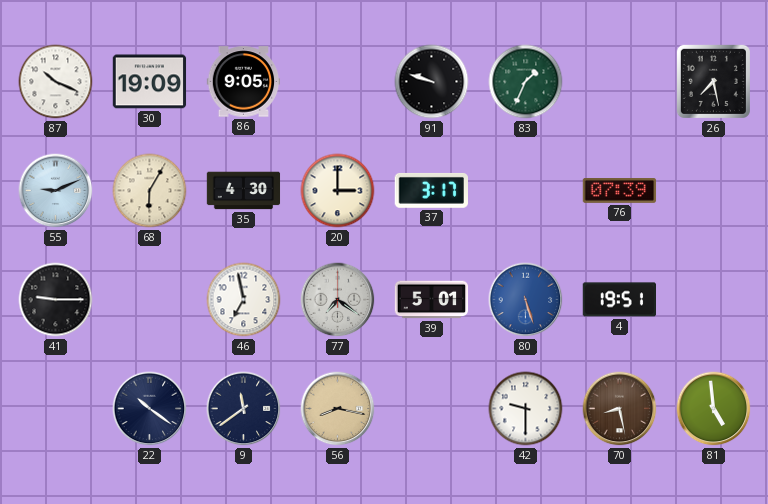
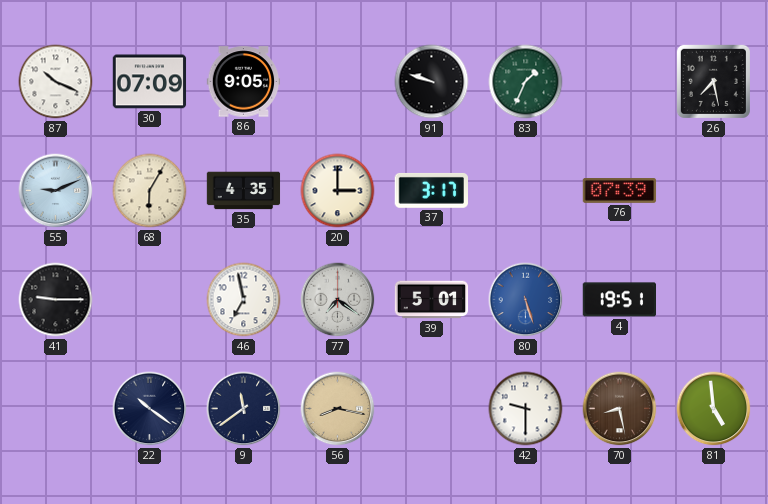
30: 19:09 -> 07:09 (150, 82)
35: 4:30 -> 4:35 (244, 191)
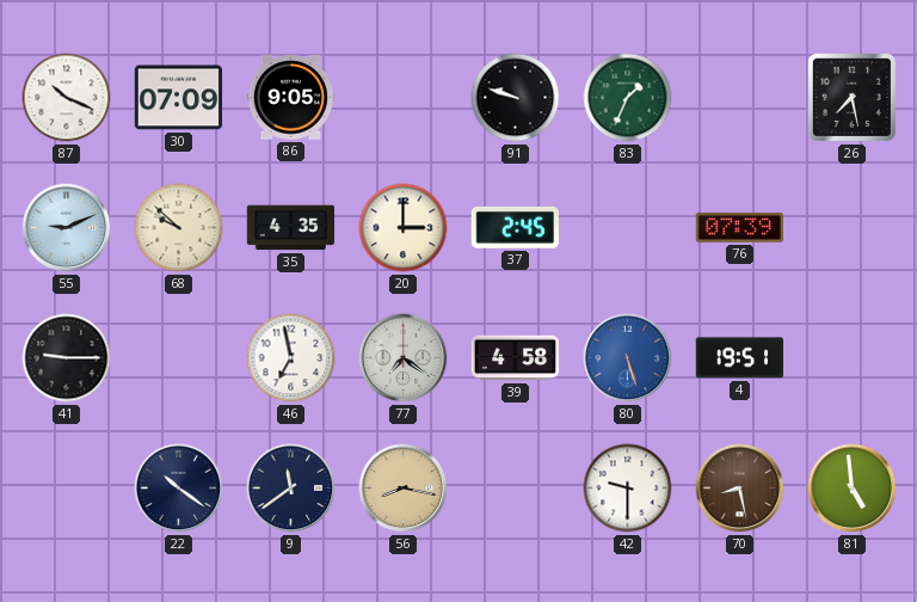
68: 6:05 -> 9:52 (179, 228)
37: 3:17 -> 2:45 (515, 227)
39: 5:01 -> 4:58 (516, 358)
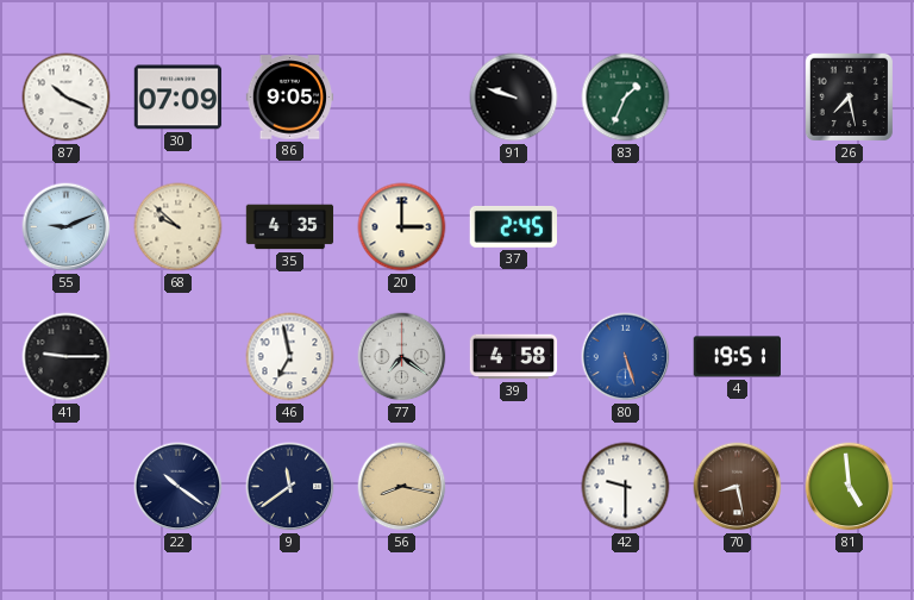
76: 07:39 -> none (740, 228)
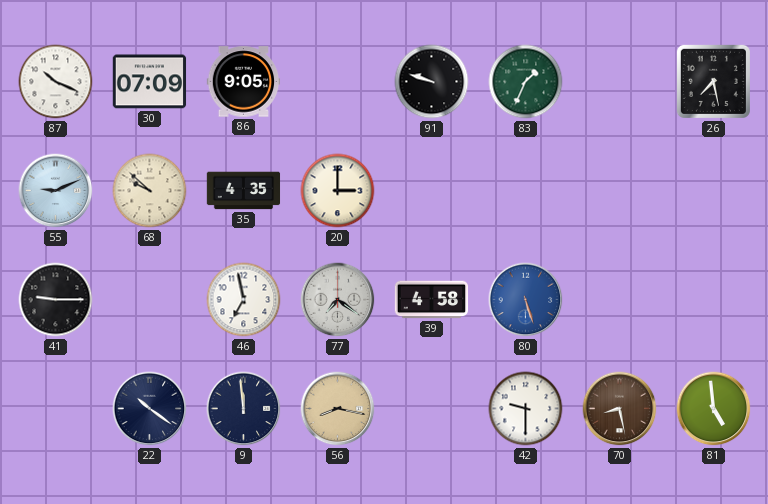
37: 2:45 -> none (513, 226)
4: 19:51 -> none (737, 357)
9: 11:39 -> 11:59 (244, 409)
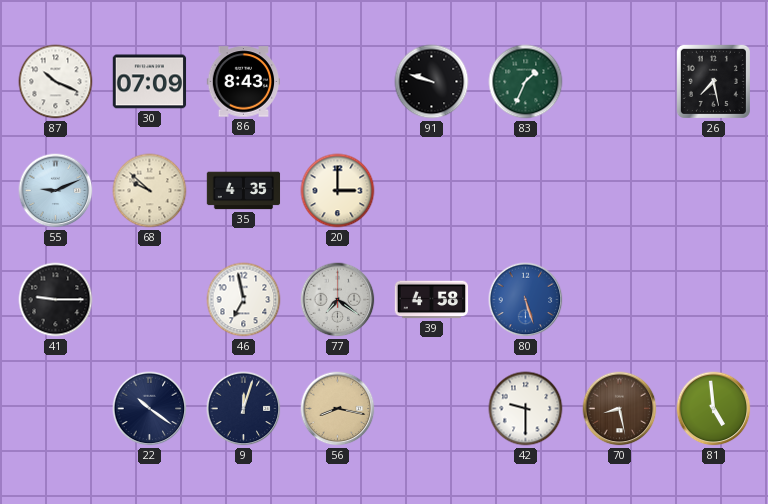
86: 9:05 -> 8:43 (244, 82)
9: 11:59 -> 12:03 (244, 409)
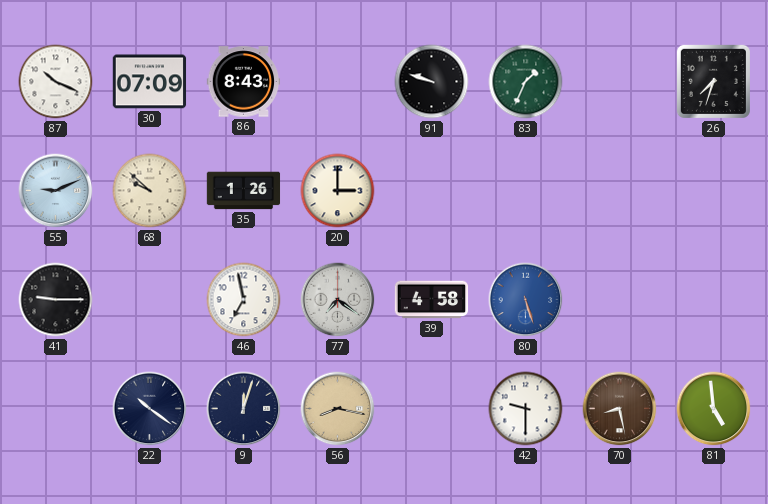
26: 7:28 -> 7:33 (713, 81)
35: 4:35 -> 1:26 (244, 191)
